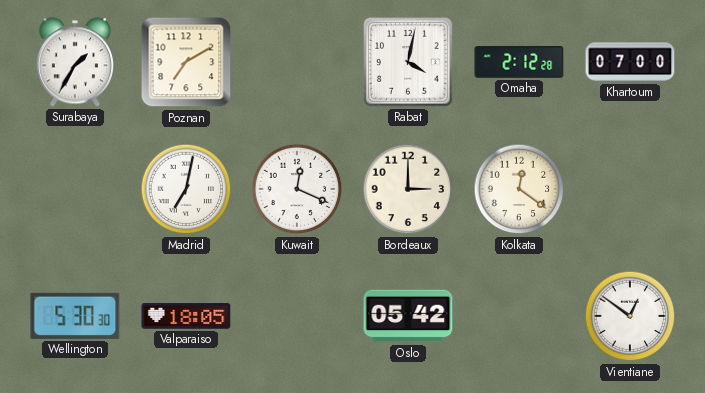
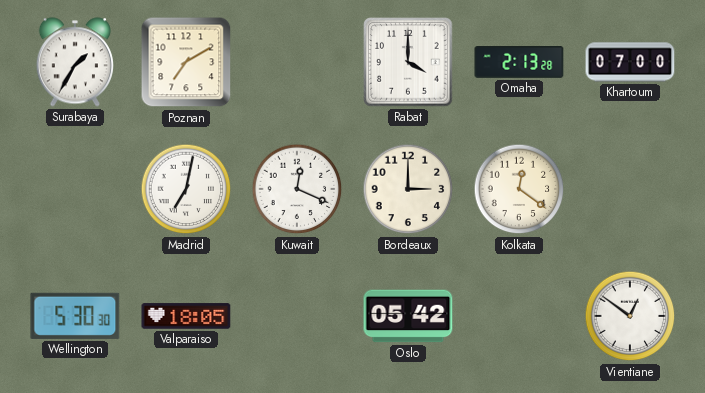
Rabat: 4:02 -> 4:00 (408, 62)
Omaha: 2:12 -> 2:13 (519, 63)
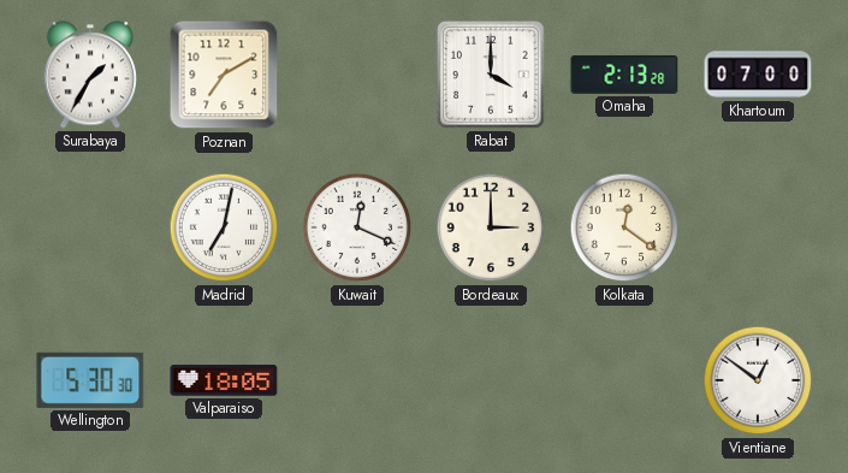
Oslo: 05:42 -> none (408, 316)
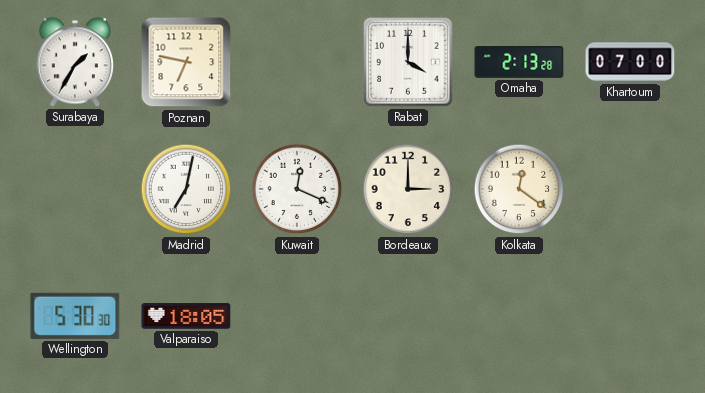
Poznan: 7:10 -> 6:47 (186, 62)
Vientiane: 12:51 -> none (758, 380)
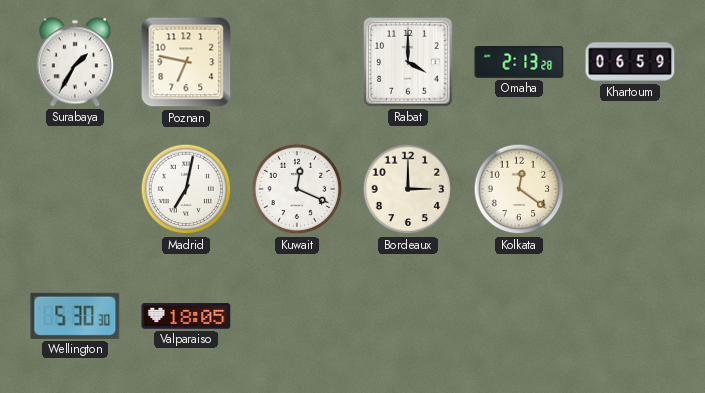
Khartoum: 07:00 -> 06:59 (630, 62)
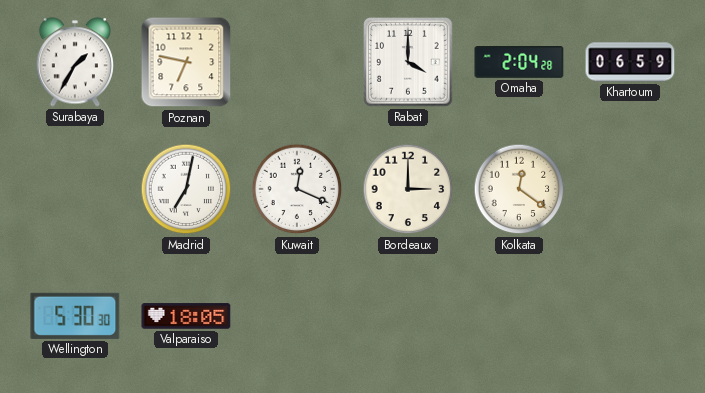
Omaha: 2:13 -> 2:04 (519, 63)
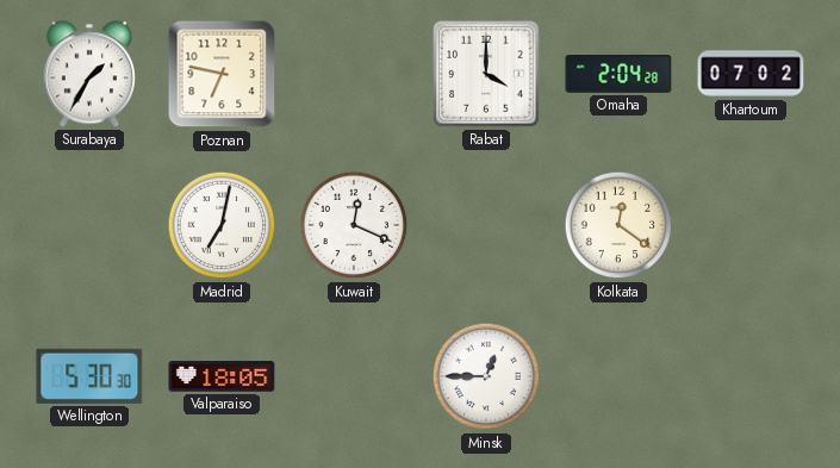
Khartoum: 06:59 -> 07:02 (751, 74)
Bordeaux: 3:00 -> none (408, 189)
Minsk: none -> 12:45 (486, 376)
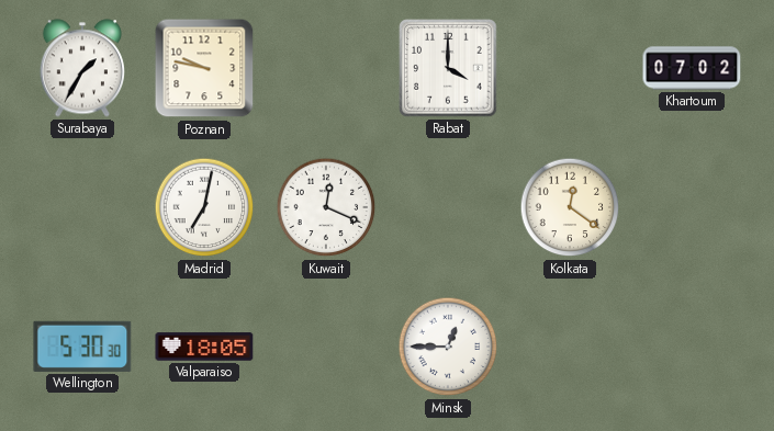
Poznan: 6:47 -> 9:47 (204, 68)
Omaha: 2:04 -> none (618, 75)
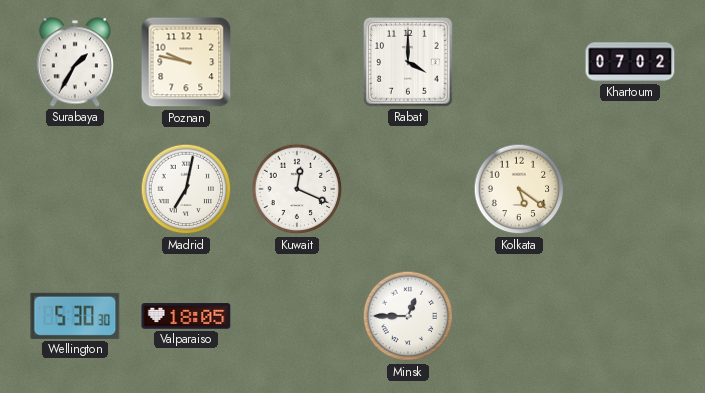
Kolkata: 12:21 -> 5:21 (519, 189)
